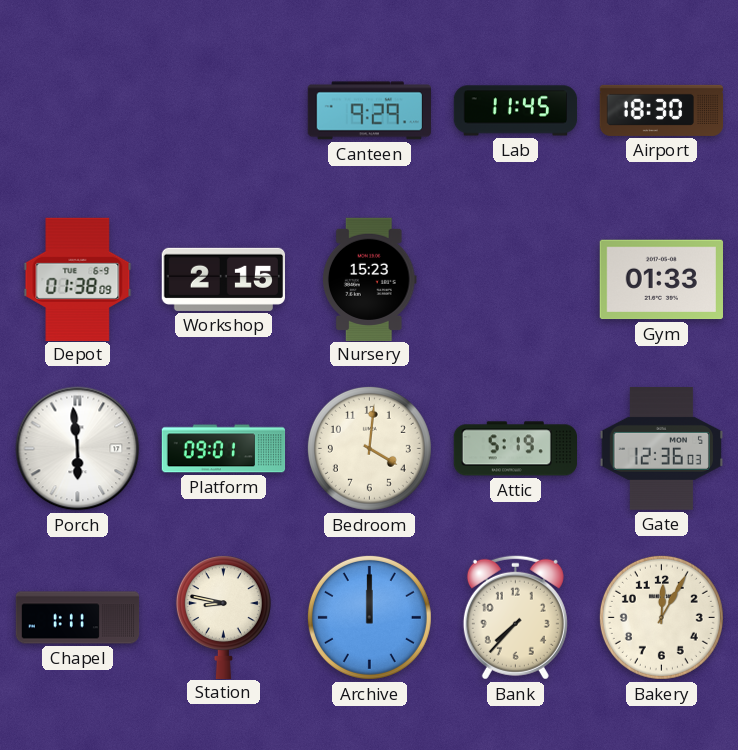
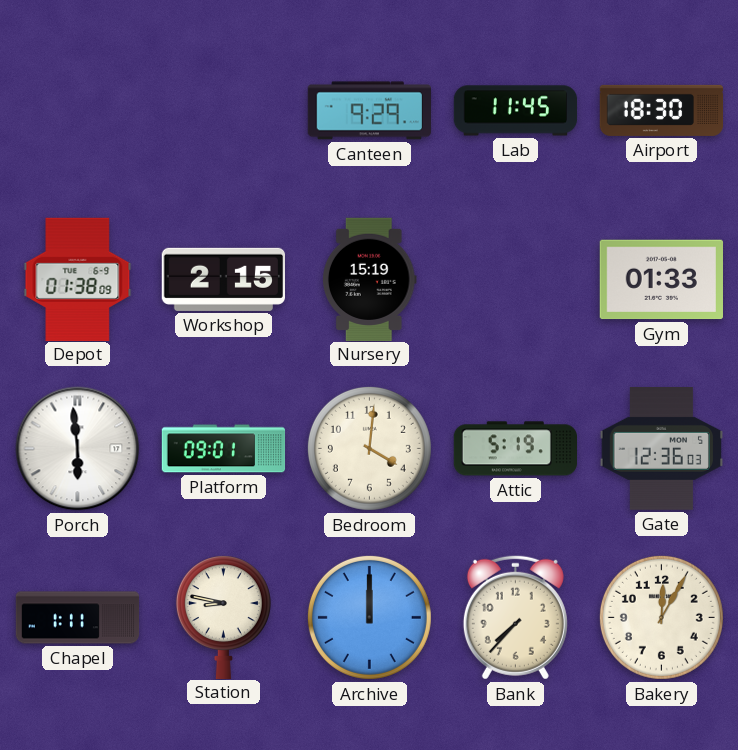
Nursery: 15:23 -> 15:19 (369, 279)
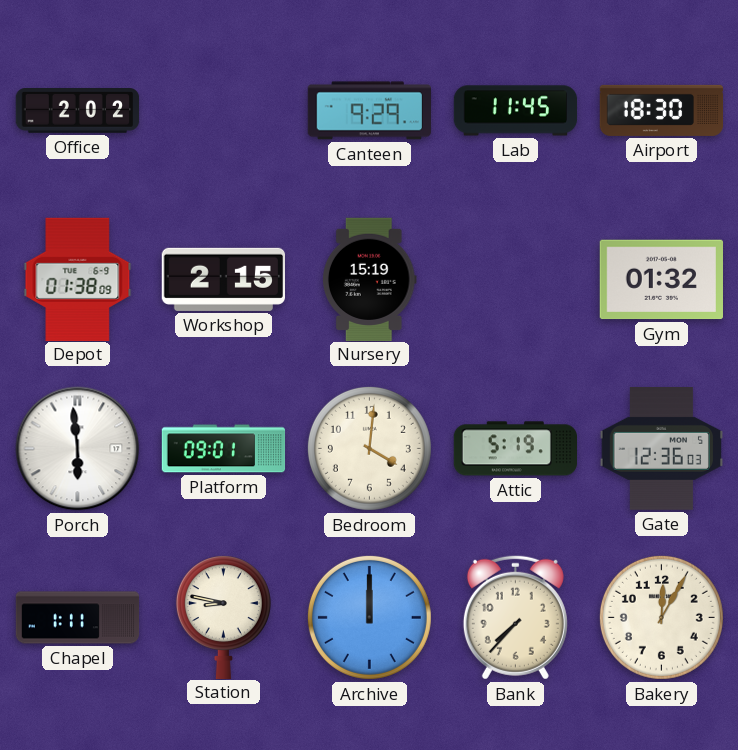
Office: none -> 2:02 (78, 111)
Gym: 01:33 -> 01:32 (661, 280)
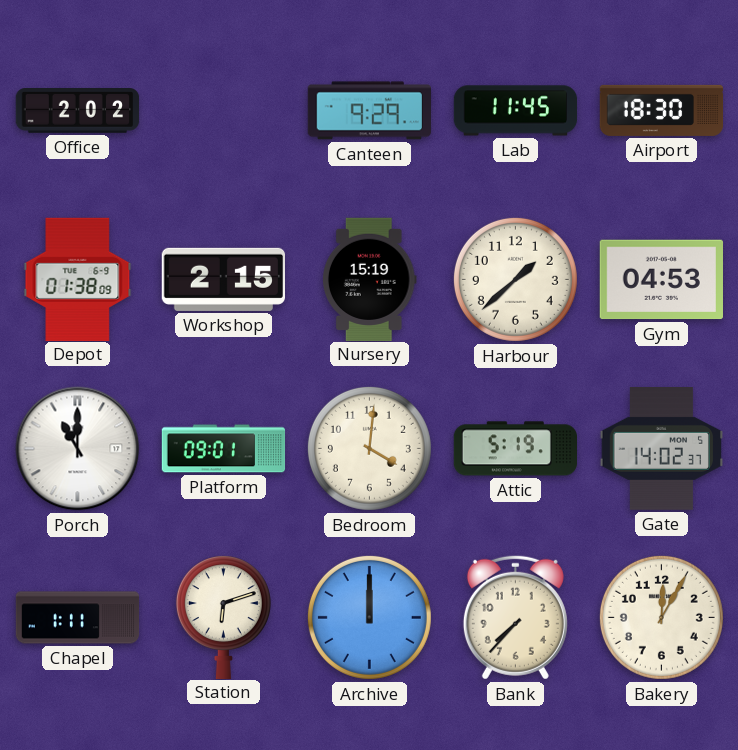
Harbour: none -> 1:38 (515, 279)
Gym: 01:32 -> 04:53 (661, 280)
Porch: 5:59 -> 11:00 (78, 449)
Gate: 12:36 -> 14:02 (661, 449)
Station: 8:47 -> 6:12 (223, 617)
